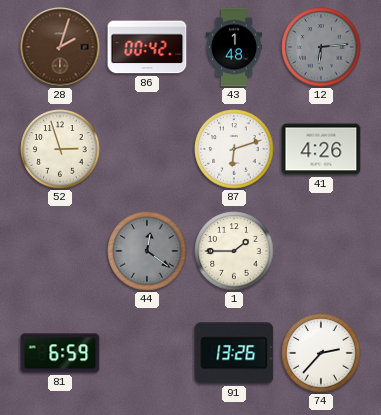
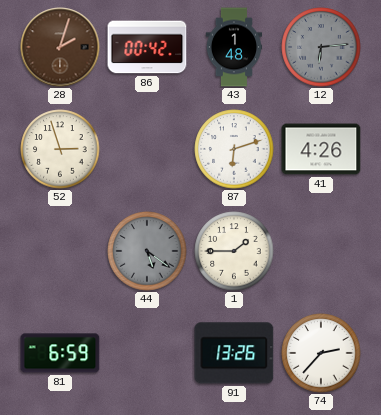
44: 12:21 -> 5:21 (147, 251)
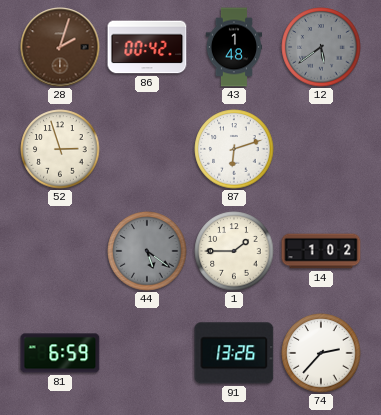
12: 6:14 -> 5:39 (321, 47)
41: 4:26 -> none (321, 149)
14: none -> 1:02 (321, 251)
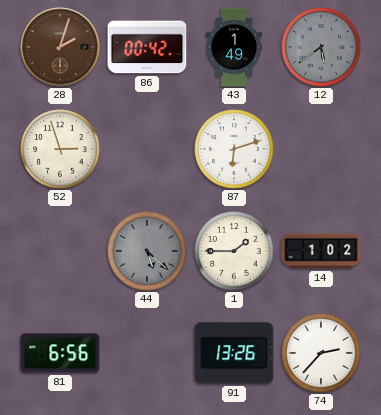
43: 1:48 -> 1:49 (234, 47)
44: 5:21 -> 5:22 (147, 251)
81: 6:59 -> 6:56 (60, 353)
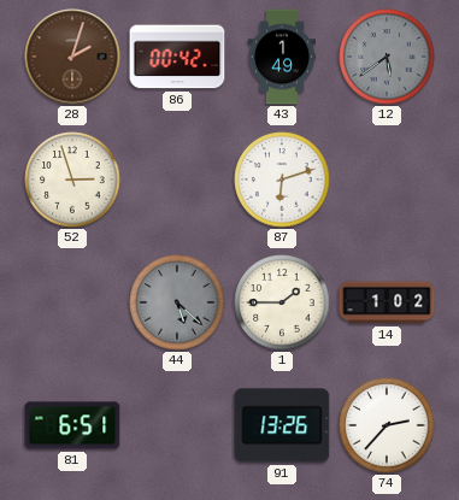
81: 6:56 -> 6:51 (72, 425)
